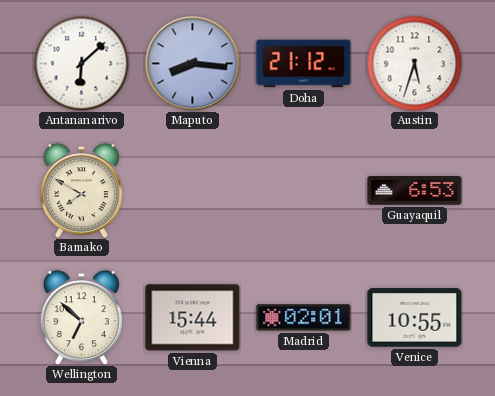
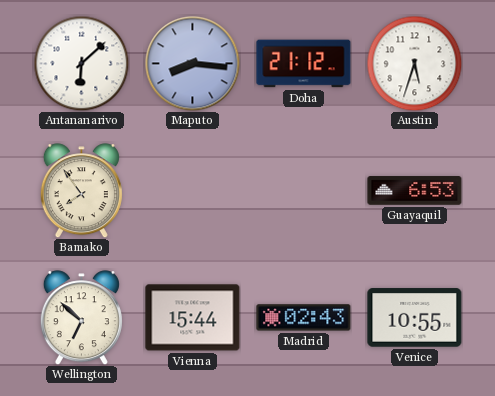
Bamako: 7:50 -> 7:54 (81, 191)
Madrid: 02:01 -> 02:43 (304, 318)
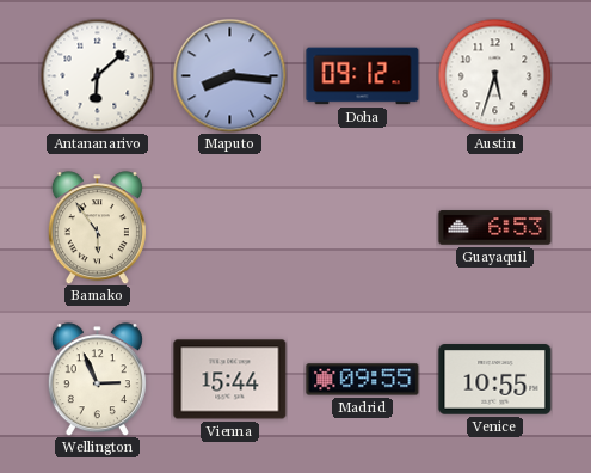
Doha: 21:12 -> 09:12 (363, 76)
Bamako: 7:54 -> 5:54 (97, 228)
Wellington: 6:52 -> 2:56 (97, 380)
Madrid: 02:43 -> 09:55 (363, 380)
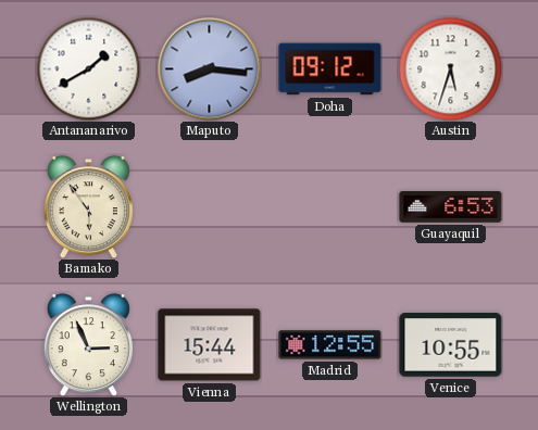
Antananarivo: 6:08 -> 1:40 (88, 68)
Madrid: 09:55 -> 12:55 (330, 345)
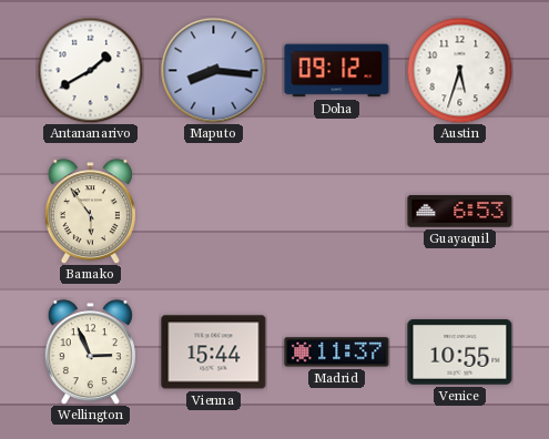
Madrid: 12:55 -> 11:37 (337, 353)
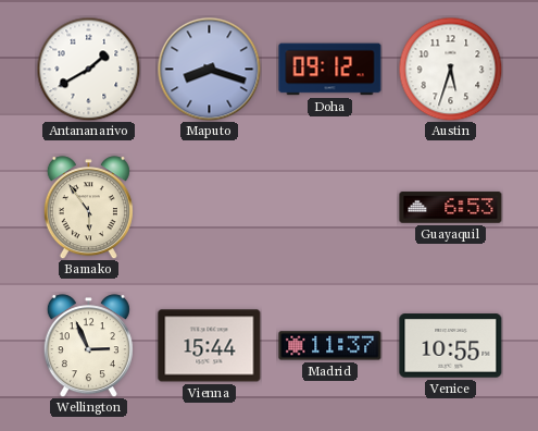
Maputo: 8:16 -> 8:18 (209, 69)
